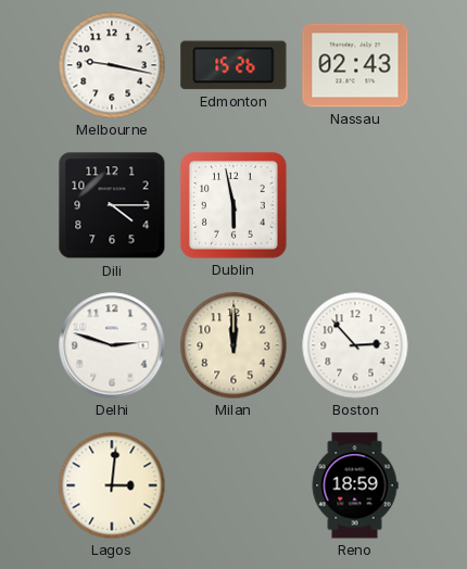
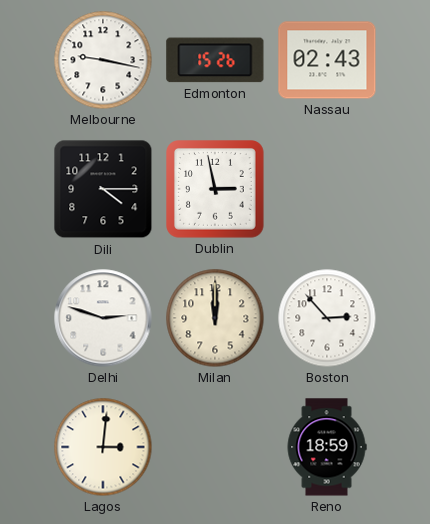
Dublin: 5:58 -> 2:58 (216, 190)
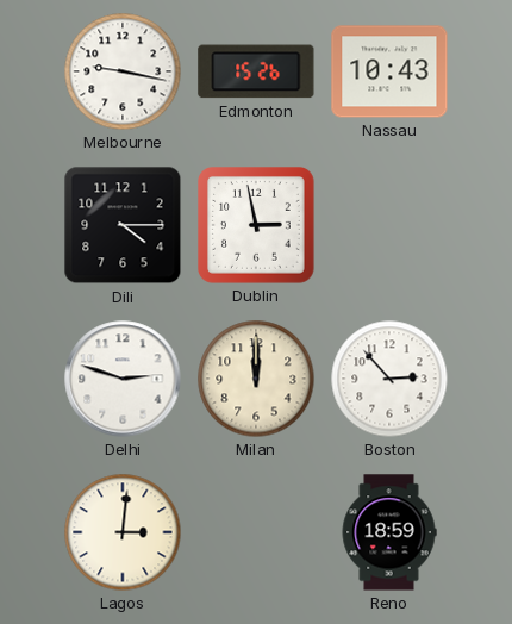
Nassau: 02:43 -> 10:43 (389, 71)
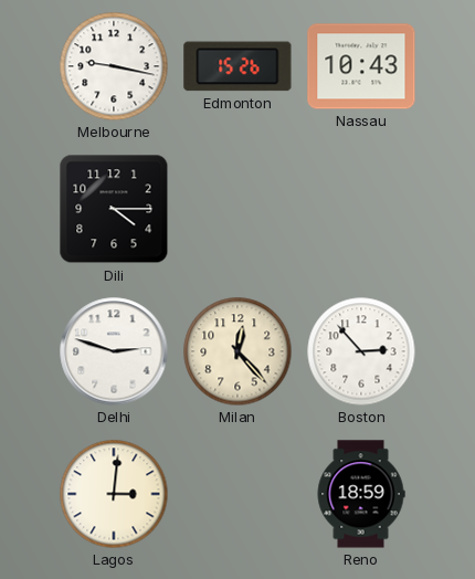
Dublin: 2:58 -> none (257, 226)
Milan: 12:00 -> 12:23 (237, 351)
